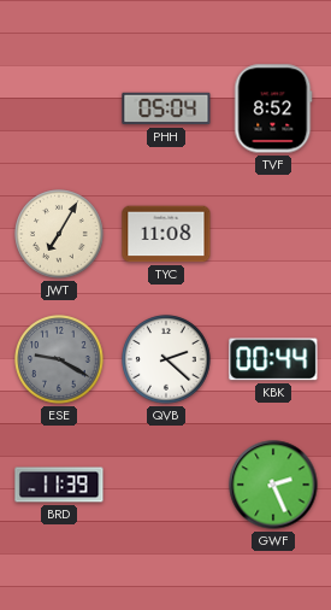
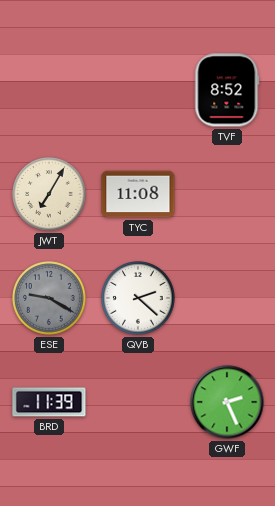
PHH: 05:04 -> none (166, 108)
KBK: 00:44 -> none (273, 359)
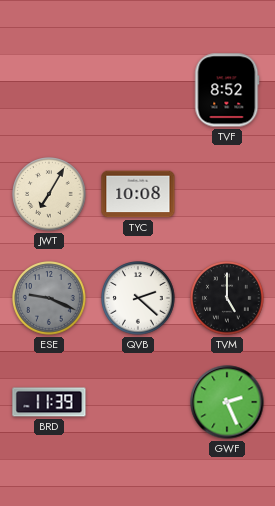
TYC: 11:08 -> 10:08 (138, 194)
ESE: 9:20 -> 9:19 (49, 298)
TVM: none -> 5:00 (227, 298)
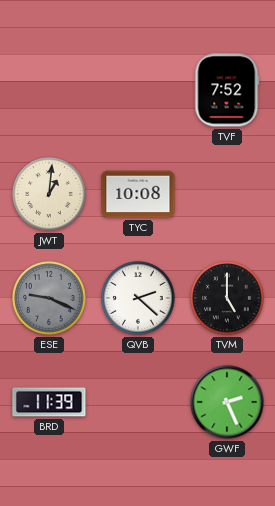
TVF: 8:52 -> 7:52 (227, 90)
JWT: 7:05 -> 1:01 (49, 194)
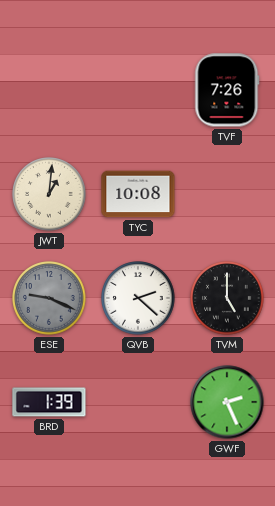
TVF: 7:52 -> 7:26 (227, 90)
BRD: 11:39 -> 1:39 (49, 402)
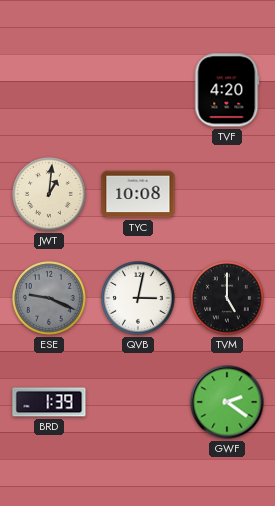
TVF: 7:26 -> 4:20 (227, 90)
QVB: 2:22 -> 3:02 (138, 298)
GWF: 2:26 -> 2:21 (227, 402)
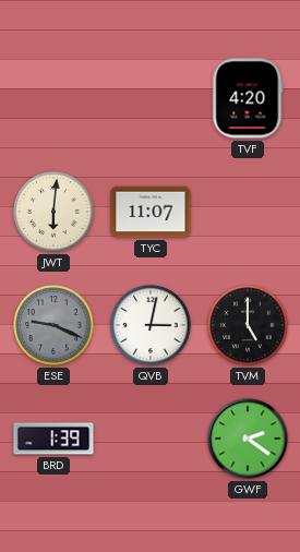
JWT: 1:01 -> 6:01 (53, 212)
TYC: 10:08 -> 11:07 (151, 212)
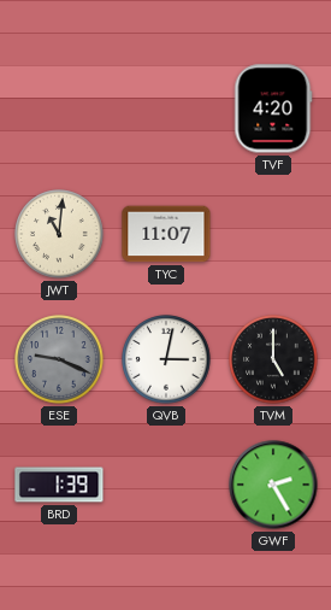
JWT: 6:01 -> 11:01 (59, 234)
GWF: 2:21 -> 2:25 (273, 485)
